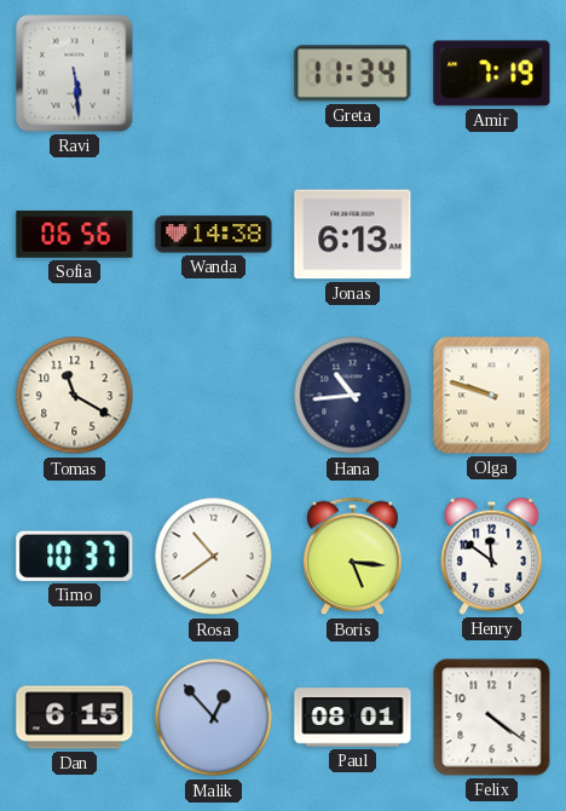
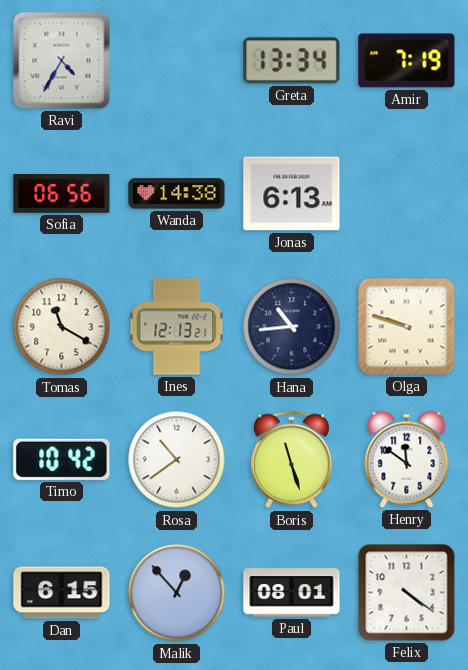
Ravi: 5:29 -> 4:35 (62, 61)
Greta: 11:34 -> 13:34 (292, 61)
Ines: none -> 12:13 (177, 327)
Timo: 10:37 -> 10:42 (62, 459)
Boris: 5:16 -> 11:27 (292, 460)
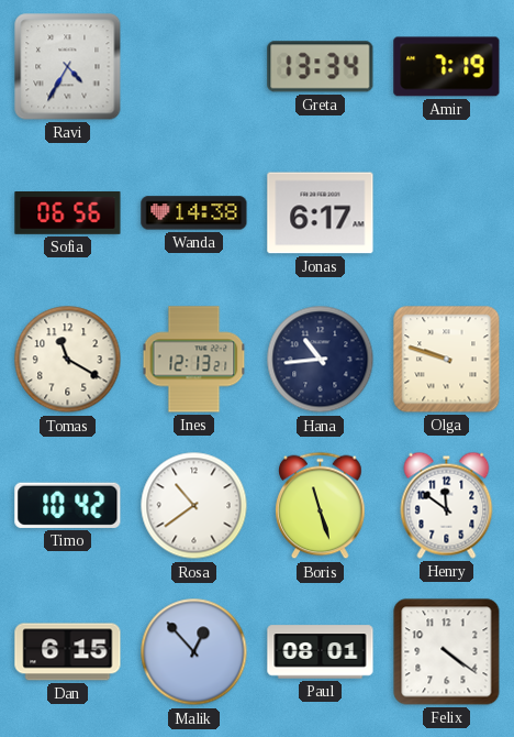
Jonas: 6:13 -> 6:17 (321, 213)
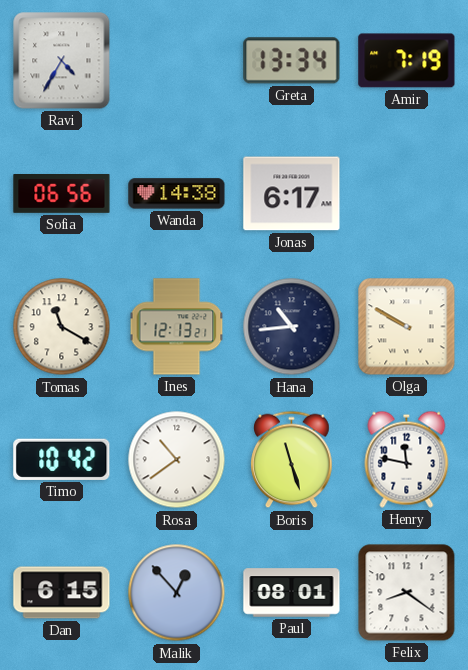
Olga: 9:48 -> 9:50 (407, 327)
Henry: 11:51 -> 11:47 (407, 459)
Felix: 4:21 -> 8:21 (407, 593)
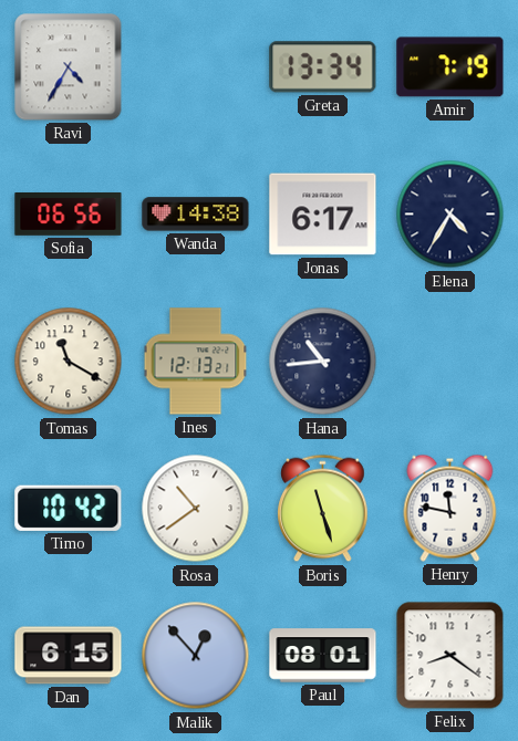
Elena: none -> 4:35 (450, 215)
Olga: 9:50 -> none (407, 327)
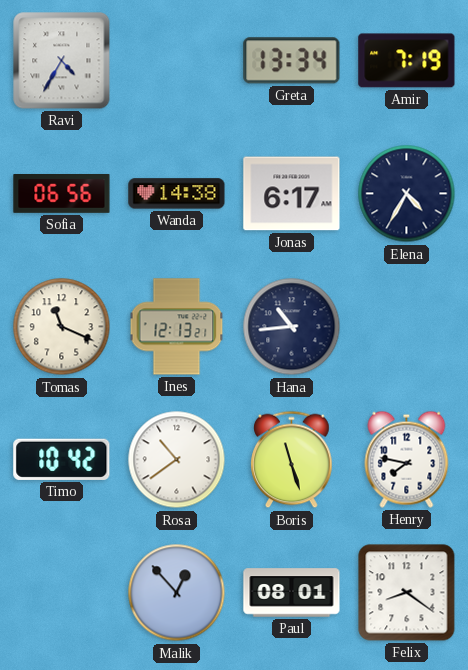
Tomas: 11:20 -> 11:19 (62, 327)
Henry: 11:47 -> 7:47 (407, 459)
Dan: 6:15 -> none (69, 656)
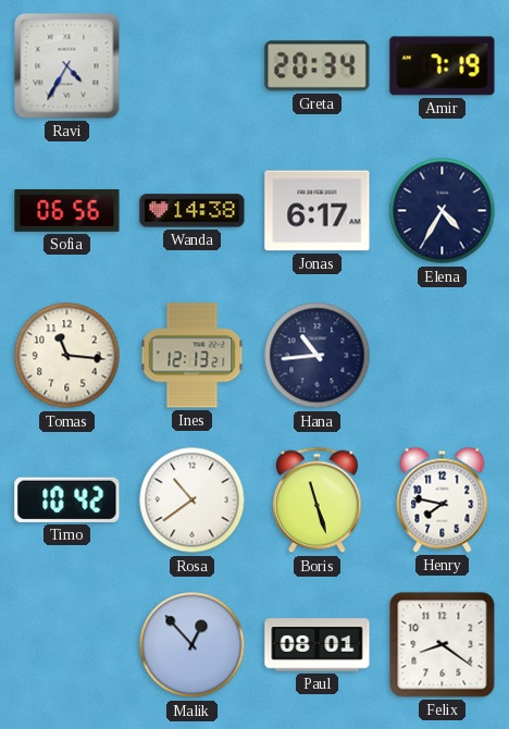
Greta: 13:34 -> 20:34 (318, 66)
Tomas: 11:19 -> 11:16 (67, 356)
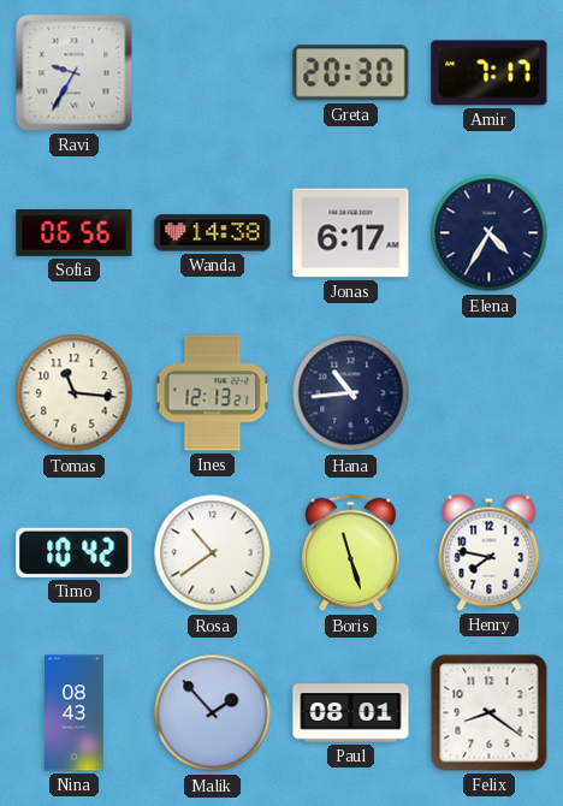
Ravi: 4:35 -> 9:35 (75, 73)
Greta: 20:34 -> 20:30 (351, 73)
Amir: 7:19 -> 7:17 (490, 73)
Nina: none -> 08:43 (75, 713)
Malik: 12:53 -> 1:53 (213, 713)
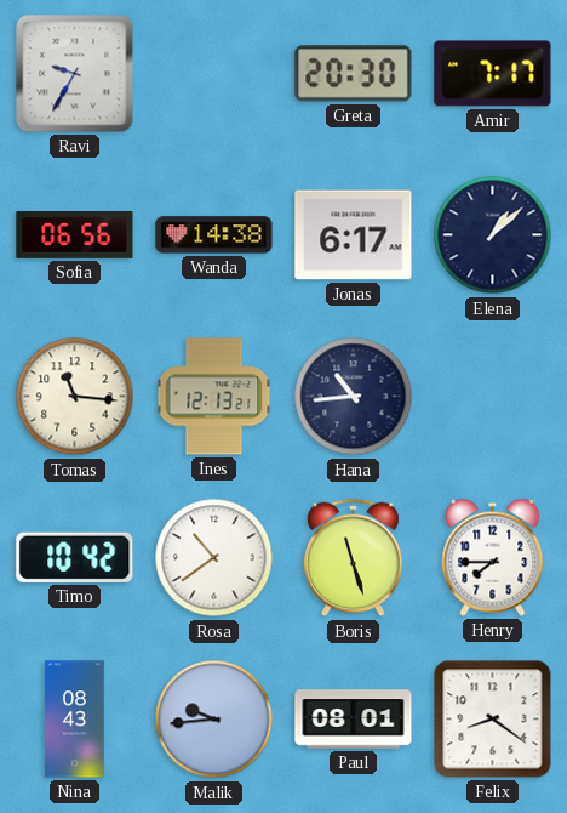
Elena: 4:35 -> 1:08 (493, 235)
Henry: 7:47 -> 7:45 (493, 557)
Malik: 1:53 -> 9:44 (214, 720)
